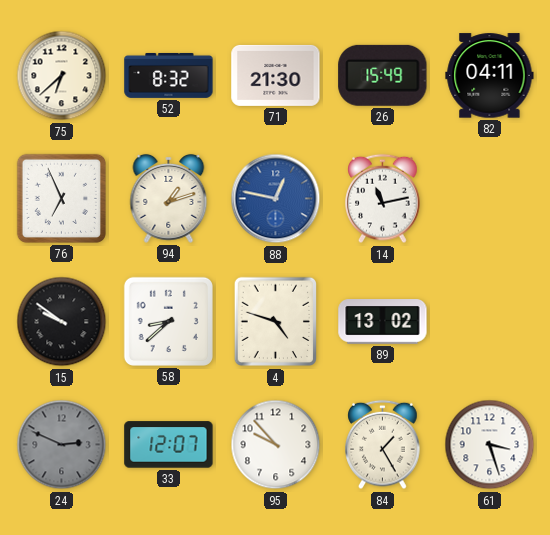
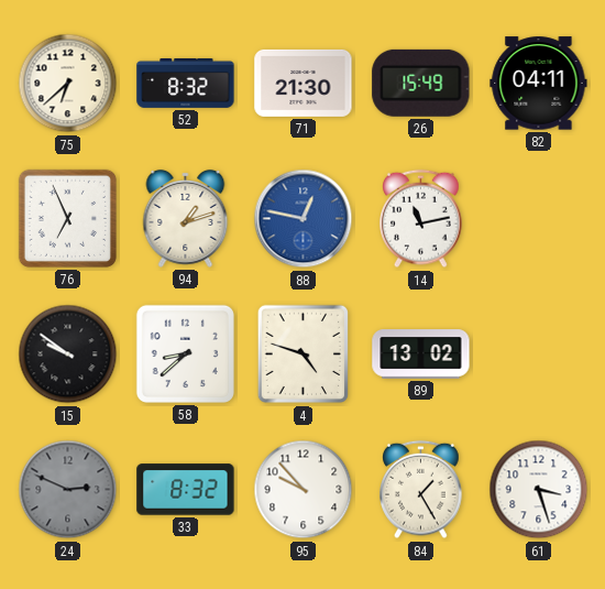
33: 12:07 -> 8:32 (186, 490)
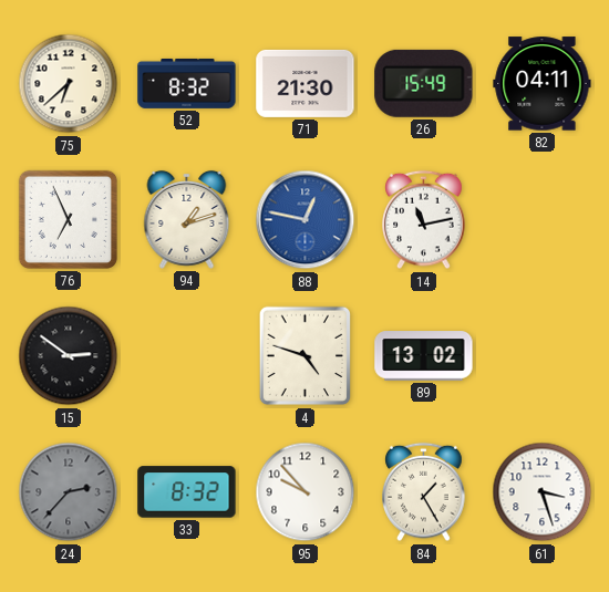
15: 9:51 -> 2:51 (69, 356)
58: 8:38 -> none (185, 353)
24: 2:49 -> 2:37 (69, 492)
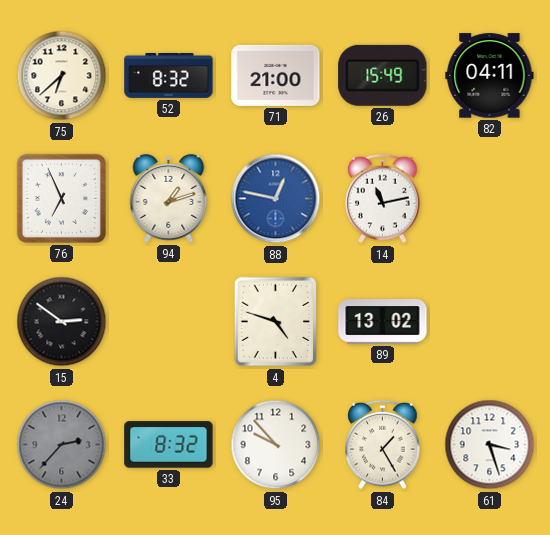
71: 21:30 -> 21:00 (276, 75)
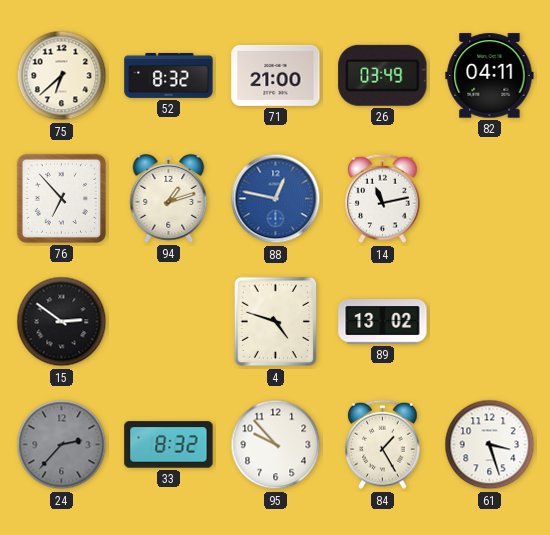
26: 15:49 -> 03:49 (383, 75)
76: 6:56 -> 6:53 (61, 198)
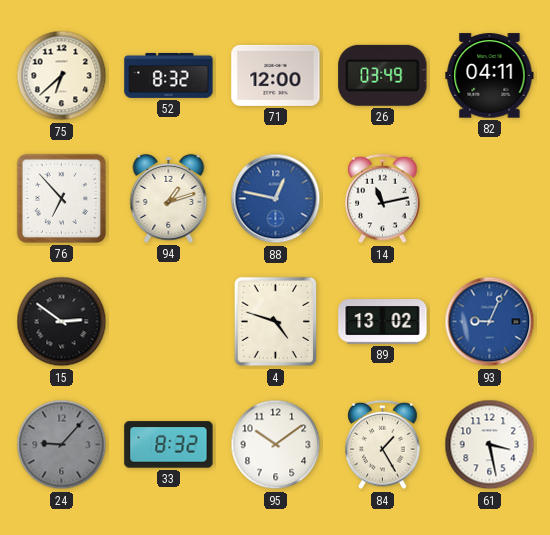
71: 21:00 -> 12:00 (276, 75)
93: none -> 9:04 (490, 322)
24: 2:37 -> 9:07 (62, 445)
95: 9:53 -> 10:09 (276, 445)
61: 3:27 -> 3:28 (490, 445)
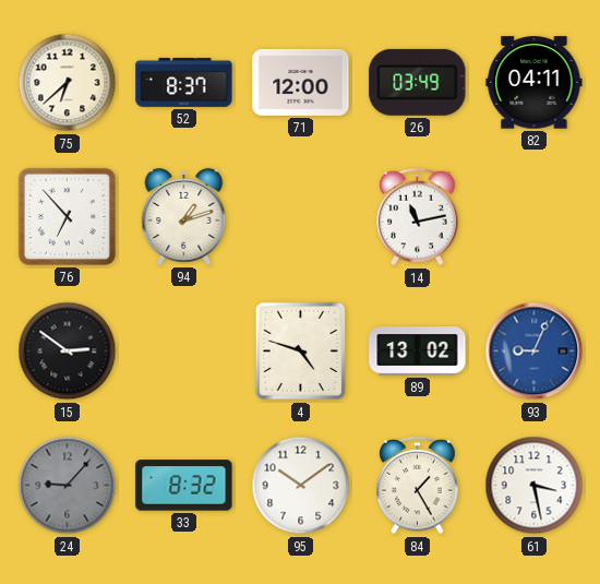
52: 8:32 -> 8:37 (184, 82)
88: 12:47 -> none (276, 199)
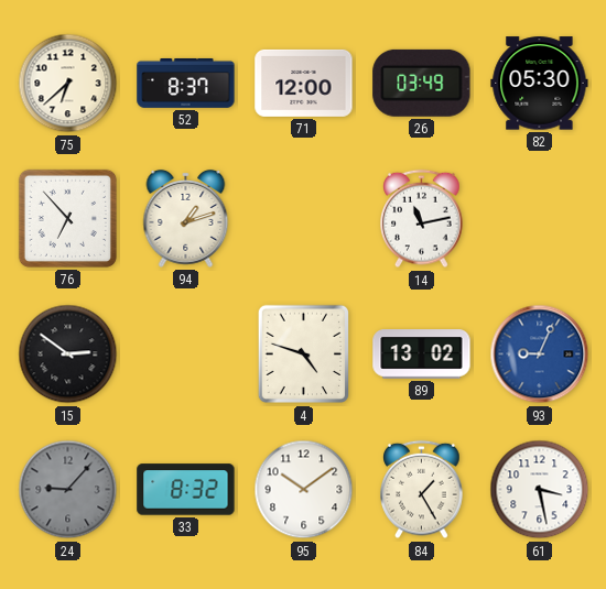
82: 04:11 -> 05:30 (540, 84)
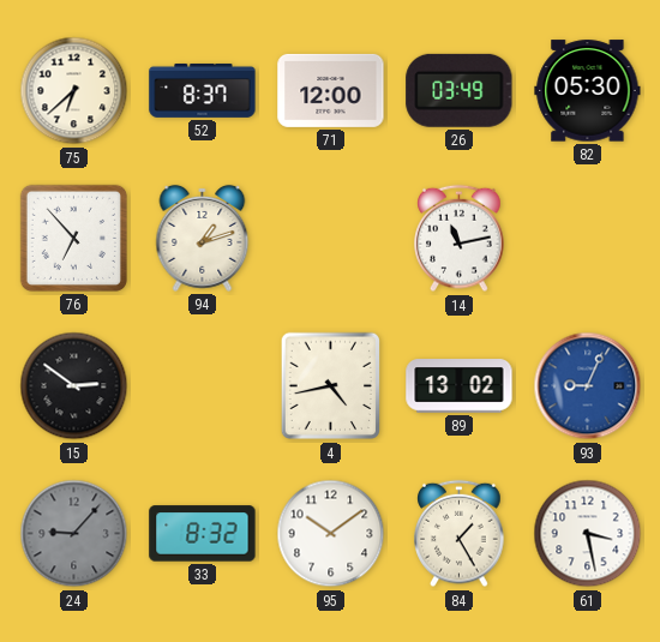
4: 4:48 -> 4:43 (330, 386)
